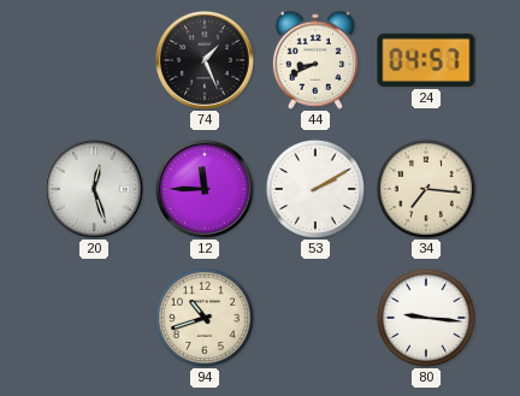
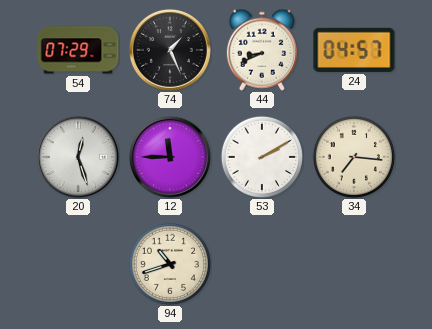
54: none -> 07:29 (78, 50)
80: 9:16 -> none (426, 318)
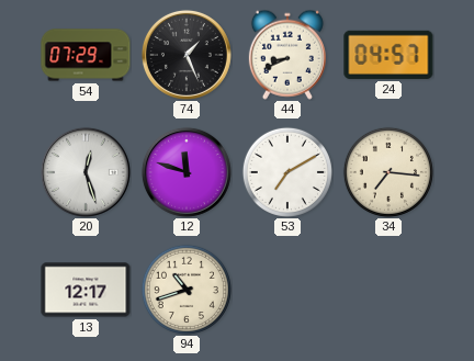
12: 11:45 -> 11:48 (187, 172)
53: 2:10 -> 7:10 (287, 172)
13: none -> 12:17 (86, 290)
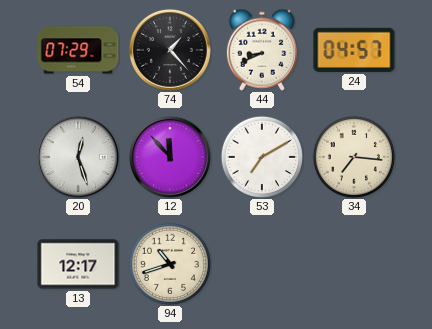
74: 1:26 -> 1:23 (170, 50)
12: 11:48 -> 11:53 (170, 157)
